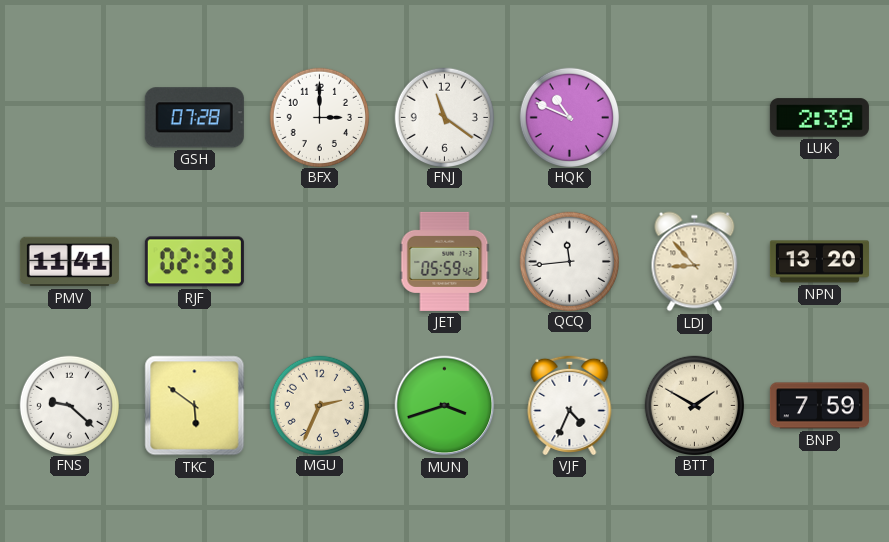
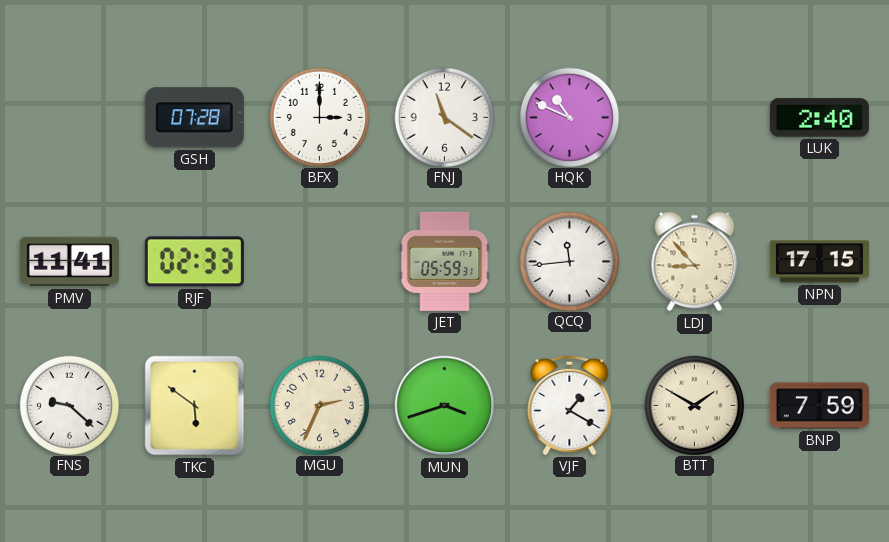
LUK: 2:39 -> 2:40 (819, 118)
JET: 05:59:42 -> 05:59:31 (445, 261)
NPN: 13:20 -> 17:15 (819, 262)
VJF: 4:34 -> 1:20 (570, 405)
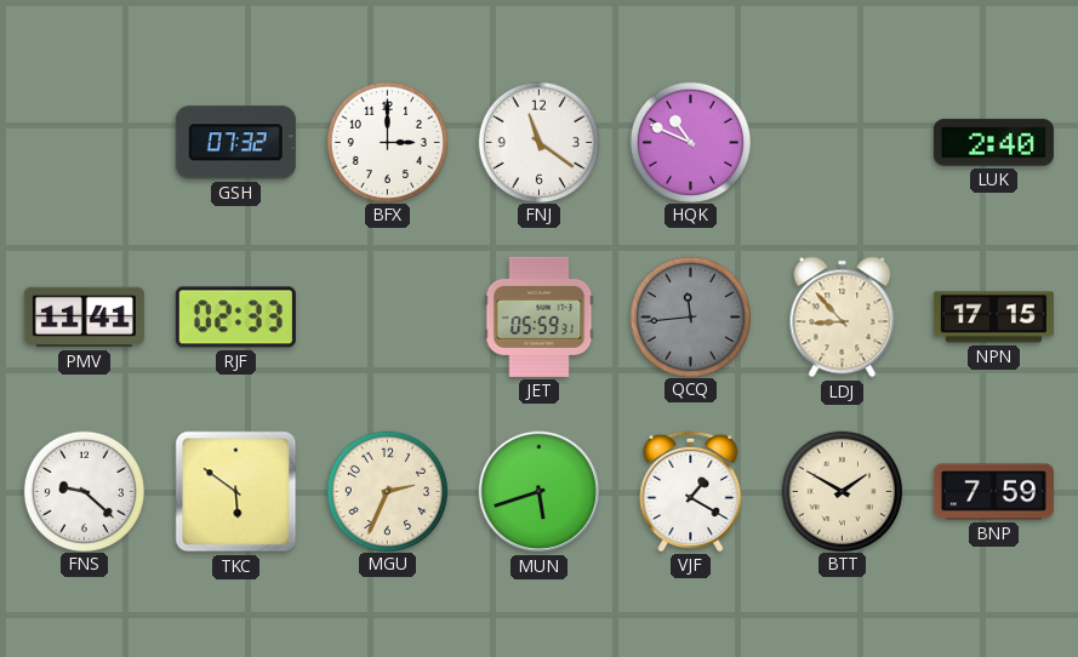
GSH: 07:28 -> 07:32 (235, 143)
QCQ dial: white -> grey (690, 316)
MUN: 3:42 -> 5:42 (540, 492)
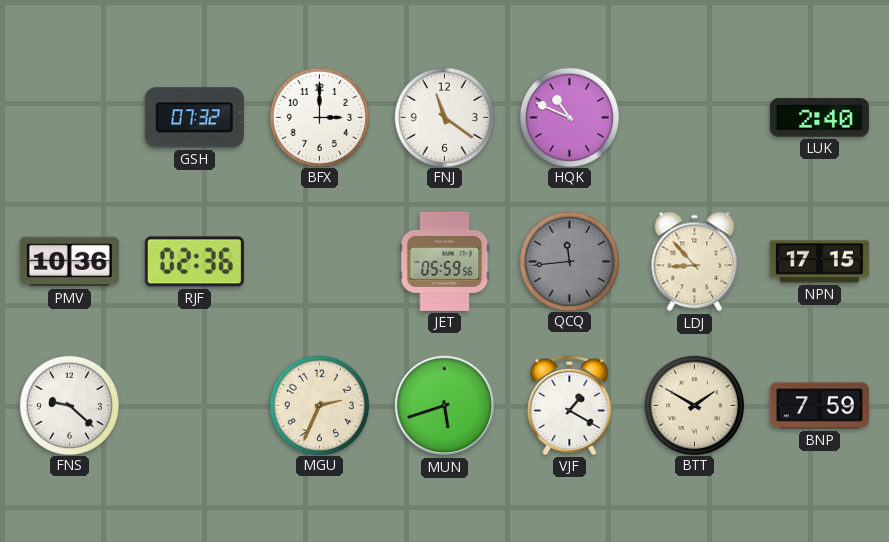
PMV: 11:41 -> 10:36 (69, 262)
RJF: 02:33 -> 02:36 (194, 262)
JET: 05:59:31 -> 05:59:56 (445, 261)
TKC: 5:51 -> none (236, 492)
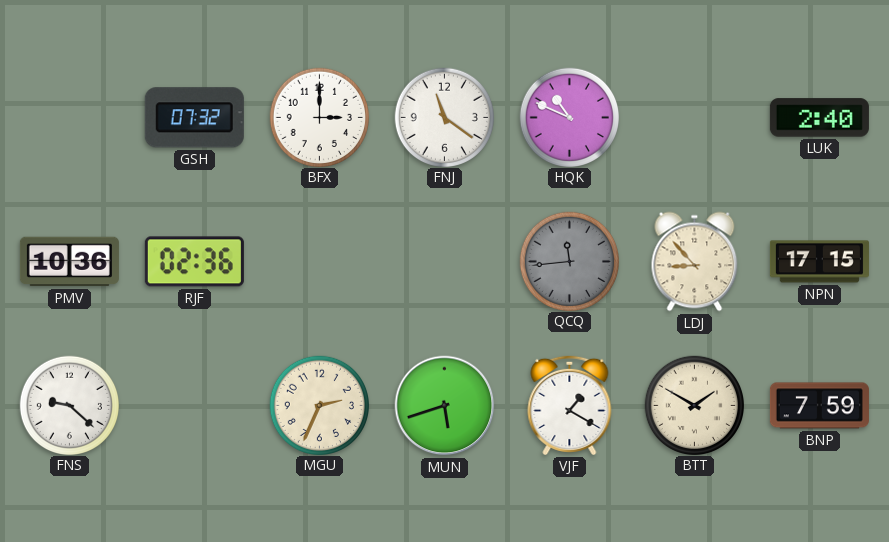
JET: 05:59 -> none (445, 261)
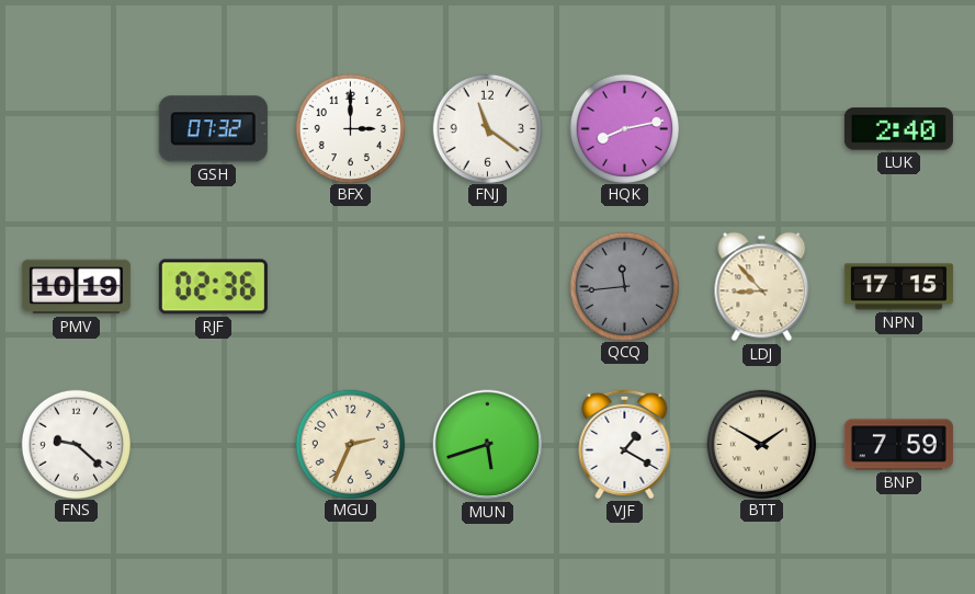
HQK: 10:49 -> 8:13 (624, 128)
PMV: 10:36 -> 10:19 (76, 287)
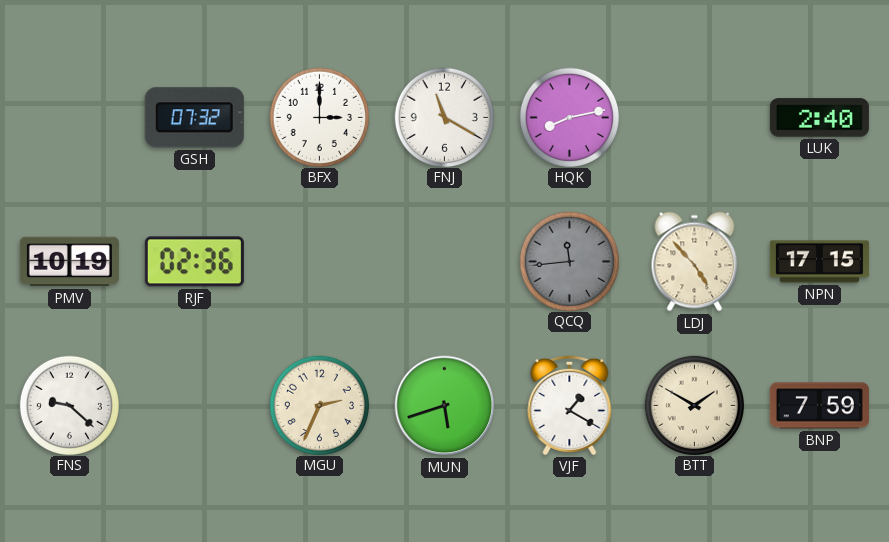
FNJ: 11:21 -> 11:20 (444, 117)
LDJ: 8:53 -> 4:53 (695, 262)
